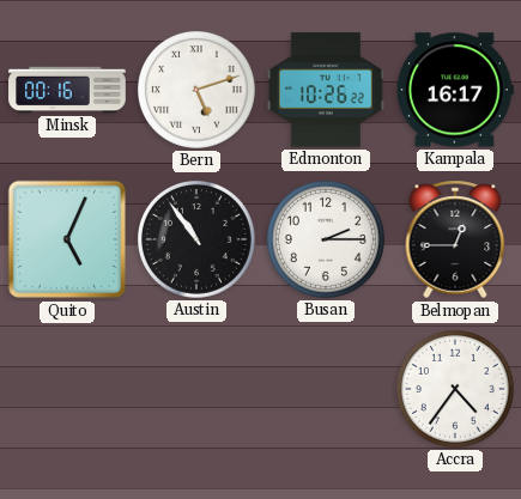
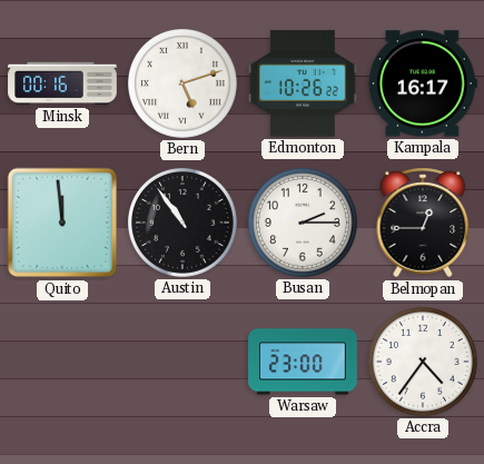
Quito: 5:04 -> 11:59 (62, 223)
Warsaw: none -> 23:00 (304, 362)
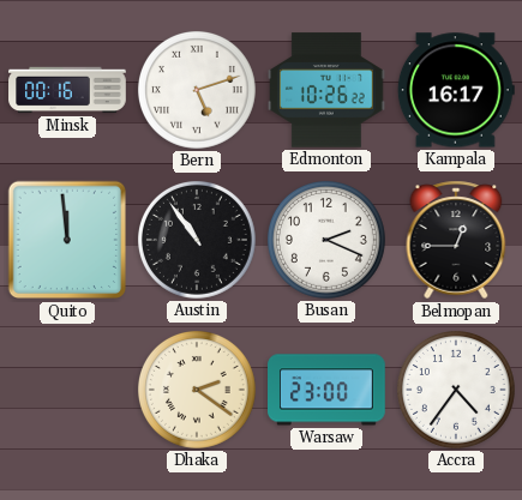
Busan: 2:15 -> 2:19 (326, 240)
Dhaka: none -> 2:21 (197, 390)
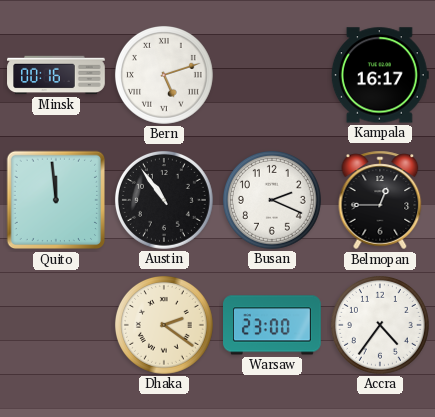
Edmonton: 10:26 -> none (328, 90)
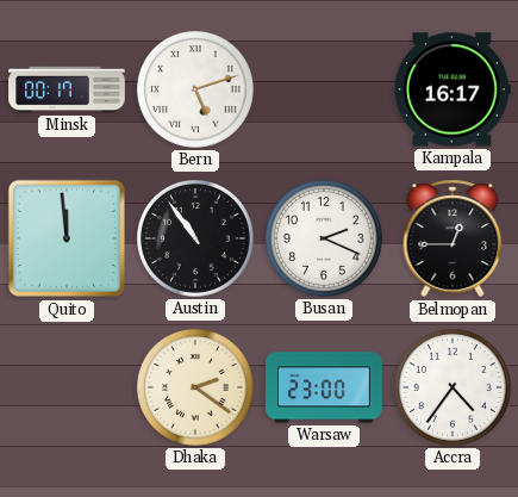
Minsk: 00:16 -> 00:17 (67, 89)
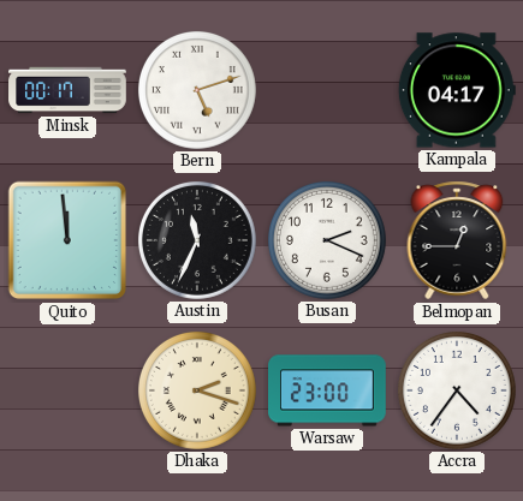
Kampala: 16:17 -> 04:17 (457, 90)
Austin: 10:54 -> 11:34 (197, 240)
Dhaka: 2:21 -> 2:18 (197, 390)
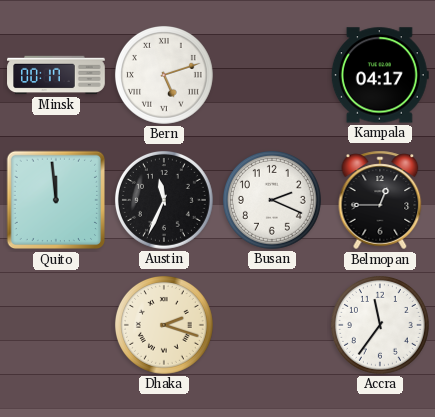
Warsaw: 23:00 -> none (328, 390)
Accra: 4:36 -> 11:36 (380, 325)
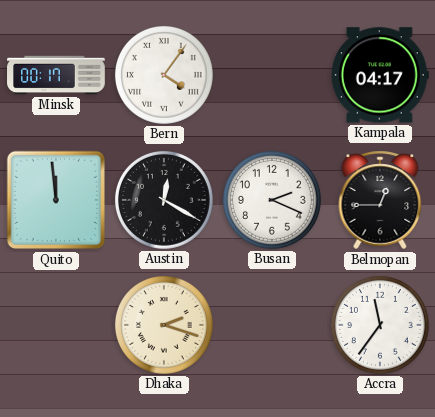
Bern: 5:12 -> 4:06 (164, 75)
Austin: 11:34 -> 12:20 (164, 200)
